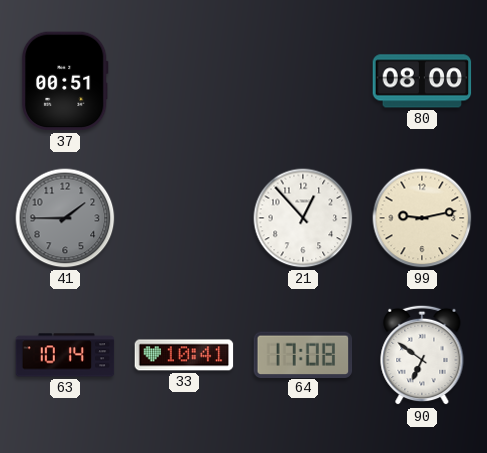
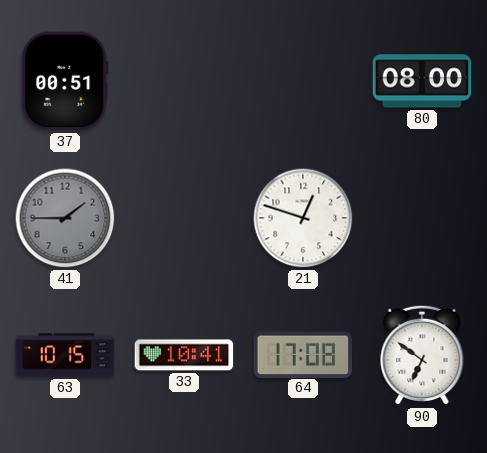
21: 12:53 -> 12:48 (303, 218)
99: 9:13 -> none (422, 218)
63: 10:14 -> 10:15 (65, 355)
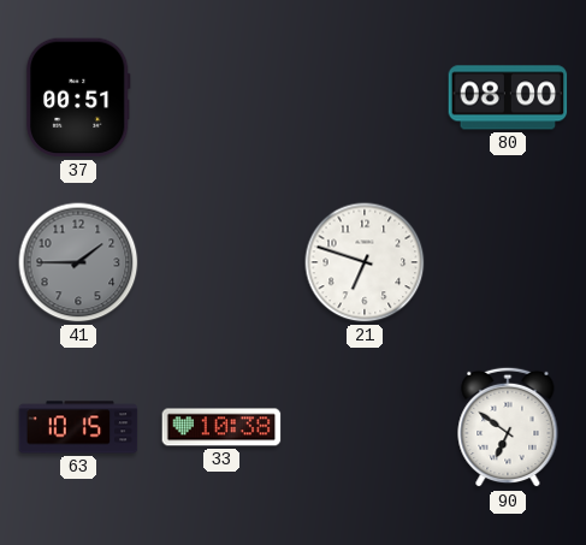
21: 12:48 -> 6:48 (365, 262)
33: 10:41 -> 10:38 (221, 427)
64: 17:08 -> none (303, 354)
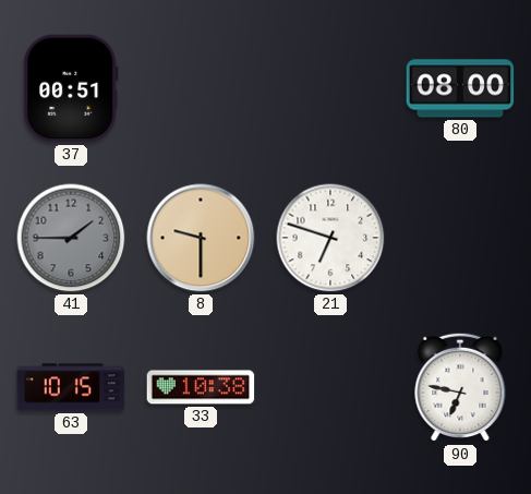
8: none -> 9:30 (201, 238)
90: 6:51 -> 6:47 (460, 387)
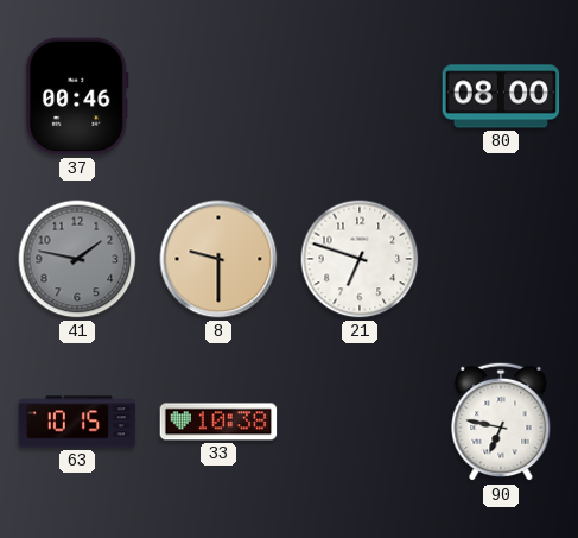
37: 00:51 -> 00:46 (77, 96)
41: 1:45 -> 1:47 (77, 259)
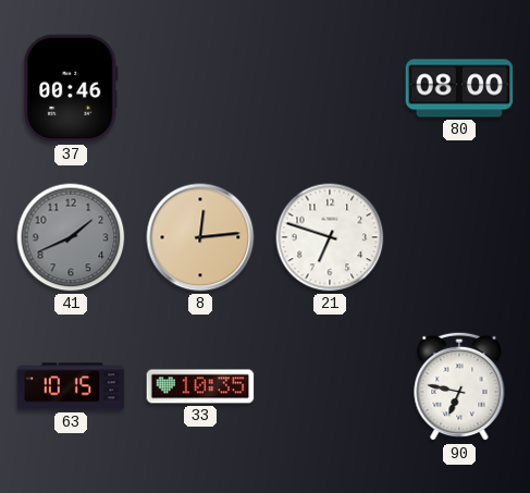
41: 1:47 -> 1:41 (71, 237)
8: 9:30 -> 12:14 (200, 237)
33: 10:38 -> 10:35 (200, 386)
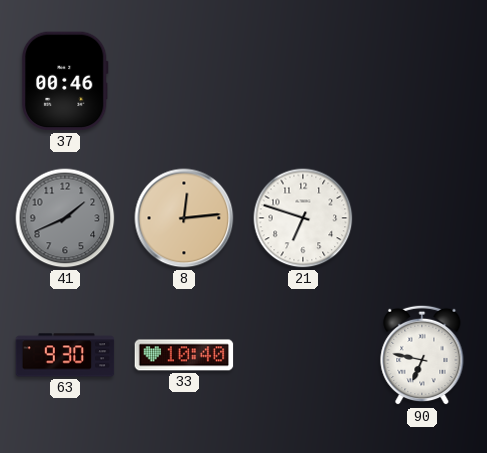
80: 08:00 -> none (459, 88)
63: 10:15 -> 9:30 (65, 355)
33: 10:35 -> 10:40 (184, 355)
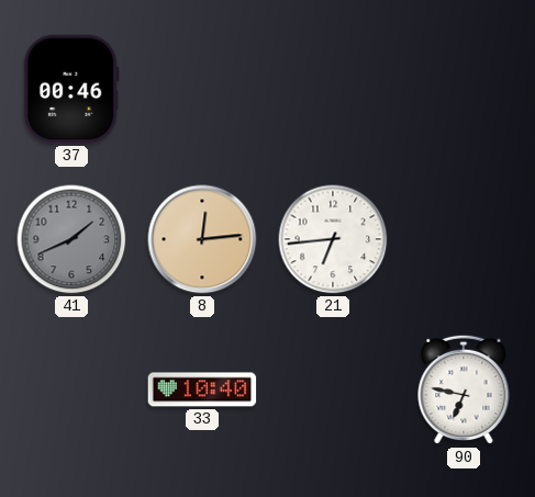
21: 6:48 -> 6:44 (333, 239)
63: 9:30 -> none (65, 355)
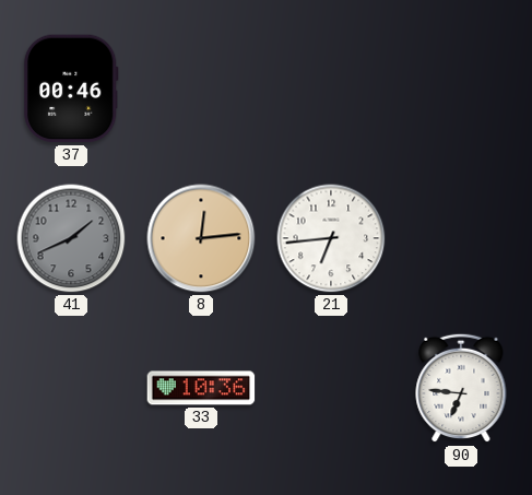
33: 10:40 -> 10:36 (201, 388)
90: 6:47 -> 6:46 (461, 388)
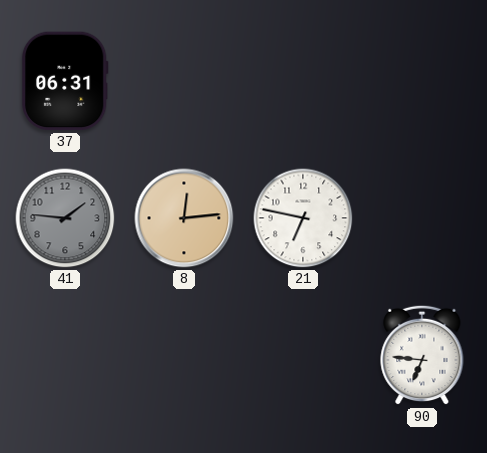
37: 00:46 -> 06:31 (65, 81)
41: 1:41 -> 1:46 (65, 218)
21: 6:44 -> 6:47 (303, 218)
33: 10:36 -> none (201, 388)
